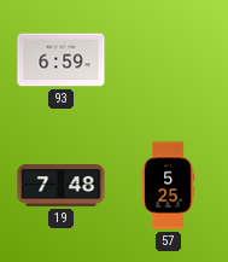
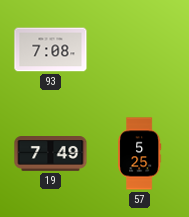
93: 6:59 -> 7:08 (51, 50)
19: 7:48 -> 7:49 (51, 154)
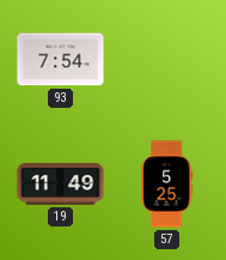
93: 7:08 -> 7:54 (61, 60)
19: 7:49 -> 11:49 (61, 185)
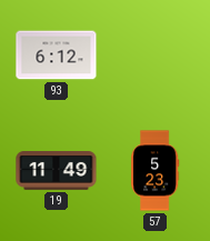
93: 7:54 -> 6:12 (57, 56)
57: 5:25 -> 5:23 (156, 171)
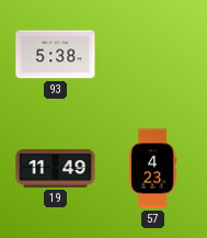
93: 6:12 -> 5:38 (56, 55)
57: 5:23 -> 4:23 (153, 169)
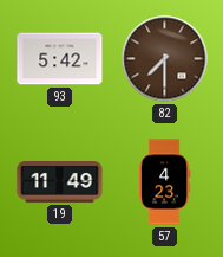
93: 5:38 -> 5:42 (60, 59)
82: none -> 7:30 (165, 59)
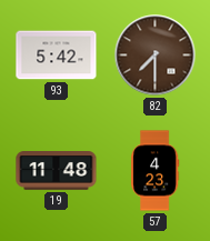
19: 11:49 -> 11:48 (57, 171)
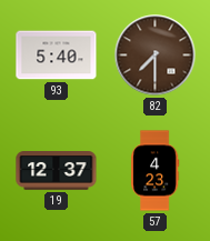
93: 5:42 -> 5:40 (57, 56)
19: 11:48 -> 12:37 (57, 171)
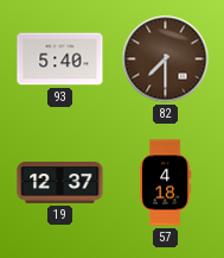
57: 4:23 -> 4:18 (166, 183)
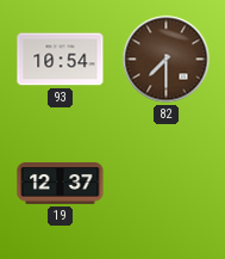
93: 5:40 -> 10:54 (61, 60)
57: 4:18 -> none (166, 183)
